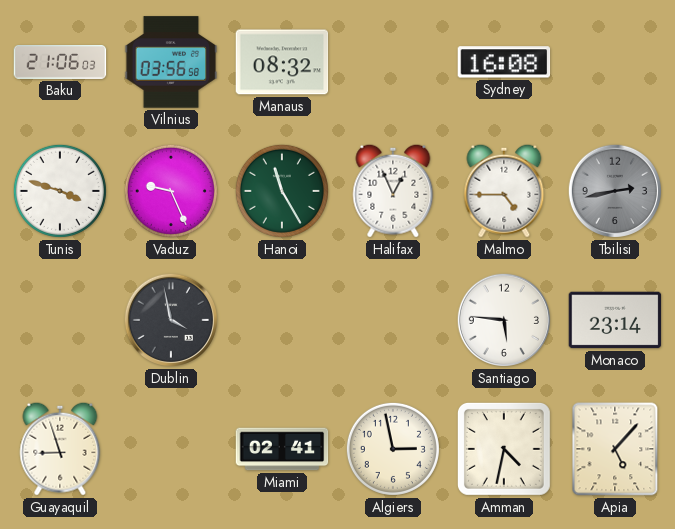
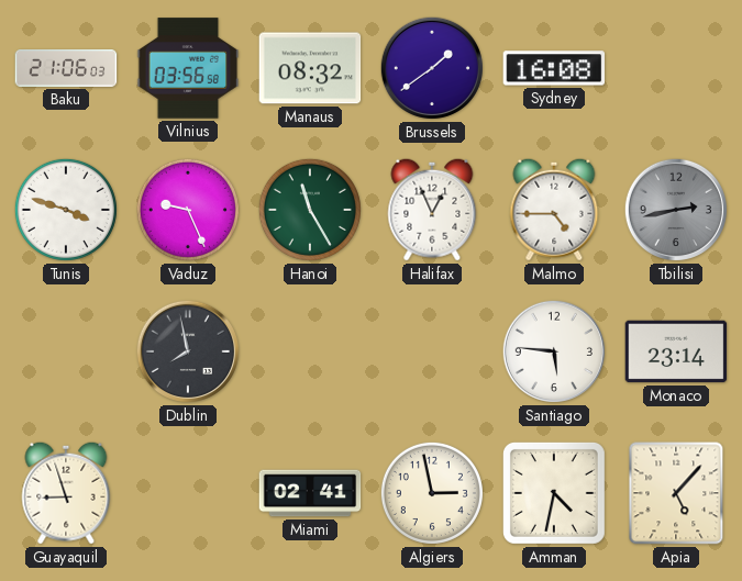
Brussels: none -> 1:39 (432, 68)
Dublin: 3:58 -> 7:58 (188, 351)
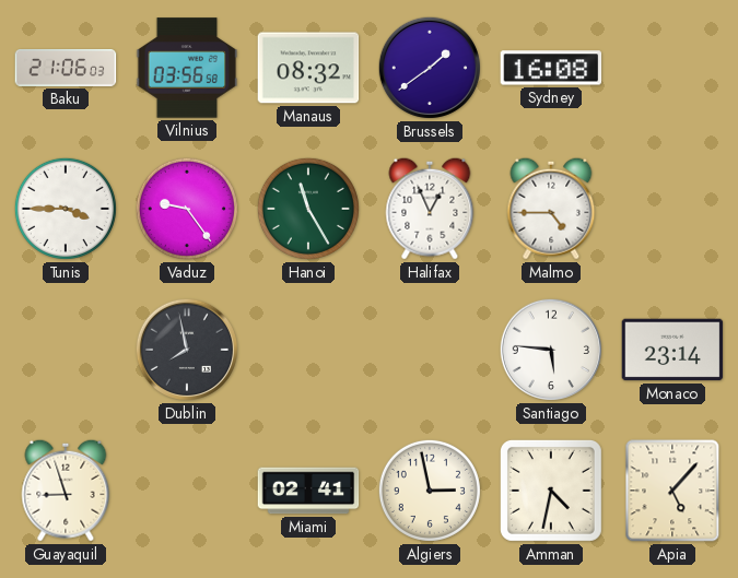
Tunis: 3:48 -> 3:45 (66, 209)
Vaduz: 9:26 -> 9:24 (187, 209)
Tbilisi: 2:43 -> none (676, 210)
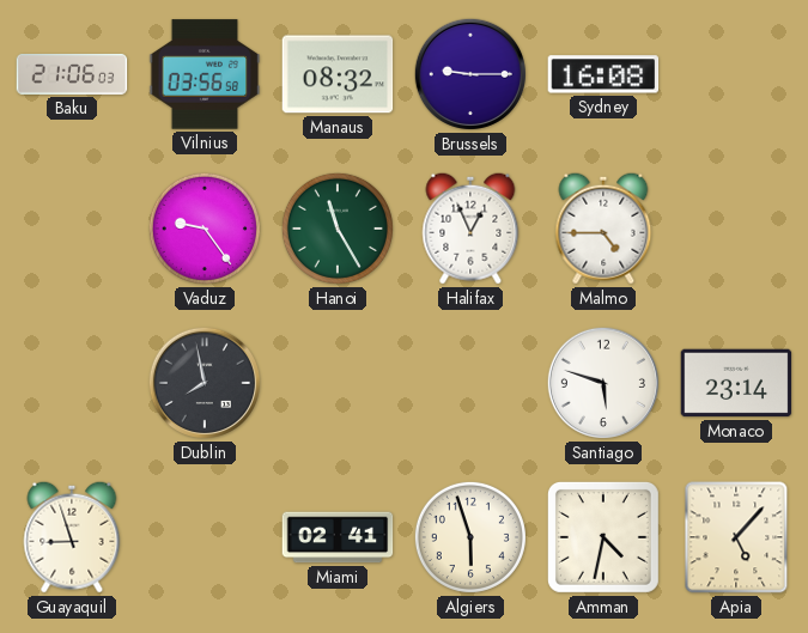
Brussels: 1:39 -> 9:15 (470, 74)
Tunis: 3:45 -> none (66, 209)
Santiago: 5:46 -> 5:48 (603, 383)
Algiers: 2:58 -> 5:57 (470, 537)
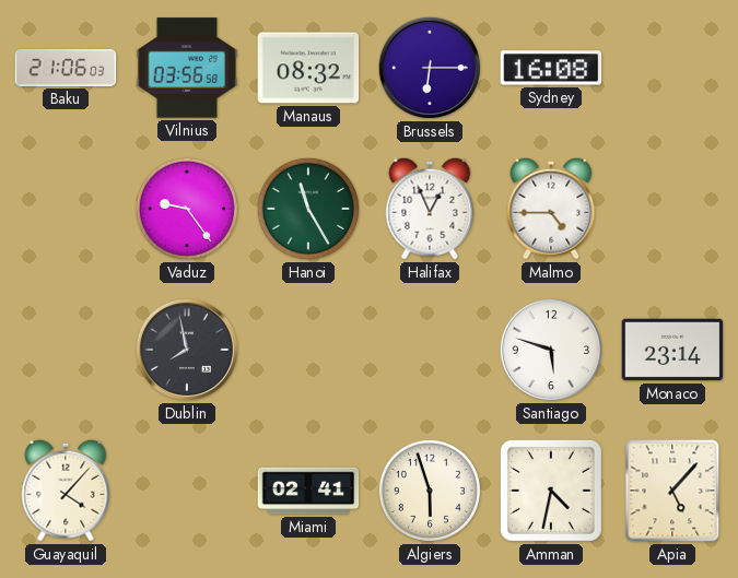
Brussels: 9:15 -> 6:15 (430, 68)
Guayaquil: 8:57 -> 4:07 (66, 491)
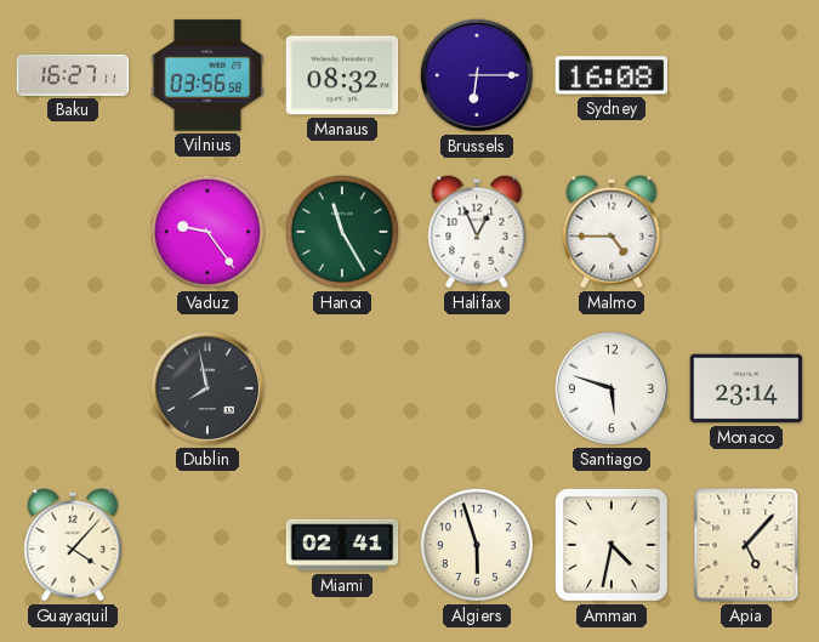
Baku: 21:06 -> 16:27 (73, 76)
